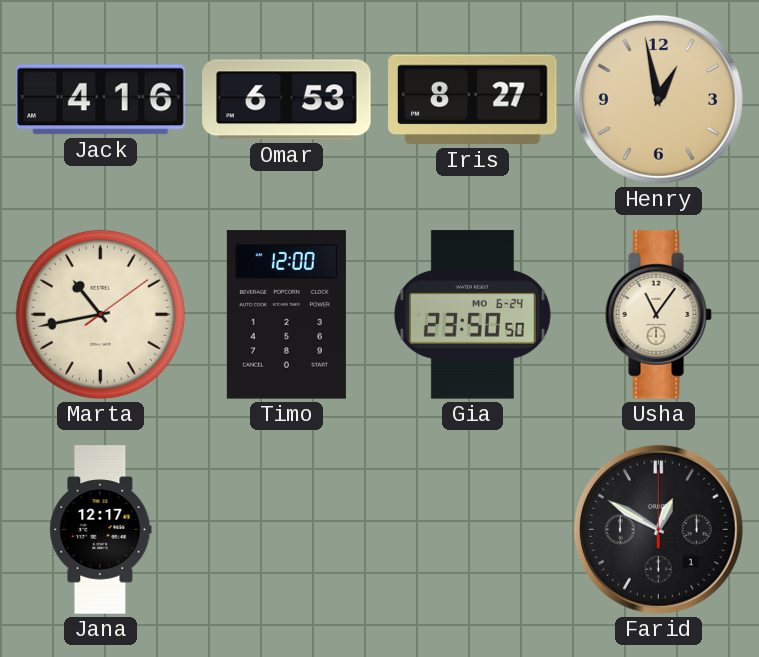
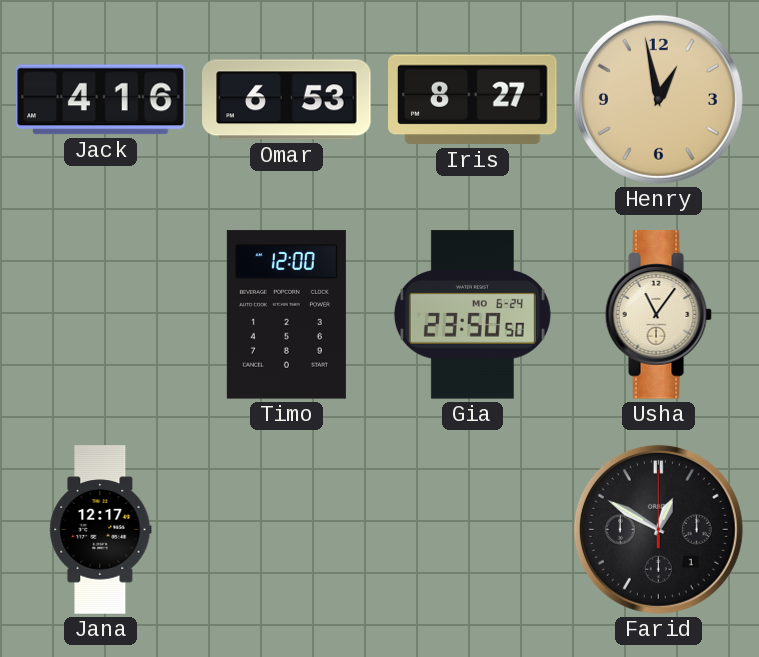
Marta: 10:43 -> none (100, 314)
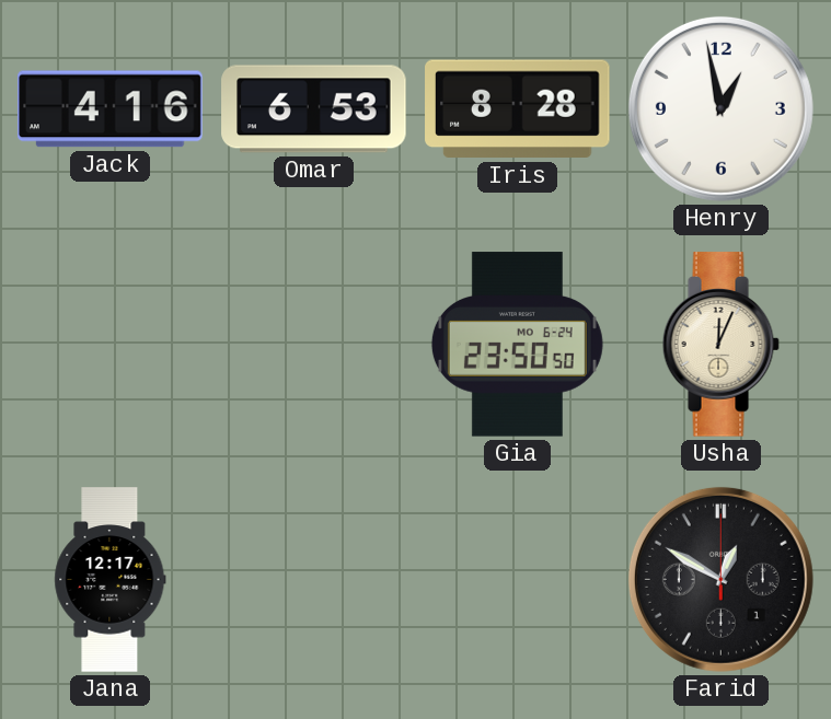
Iris: 8:27 -> 8:28 (518, 109)
Henry dial: champagne -> white (720, 108)
Timo: 12:00 -> none (286, 315)
Usha: 11:06 -> 12:04 (720, 345)
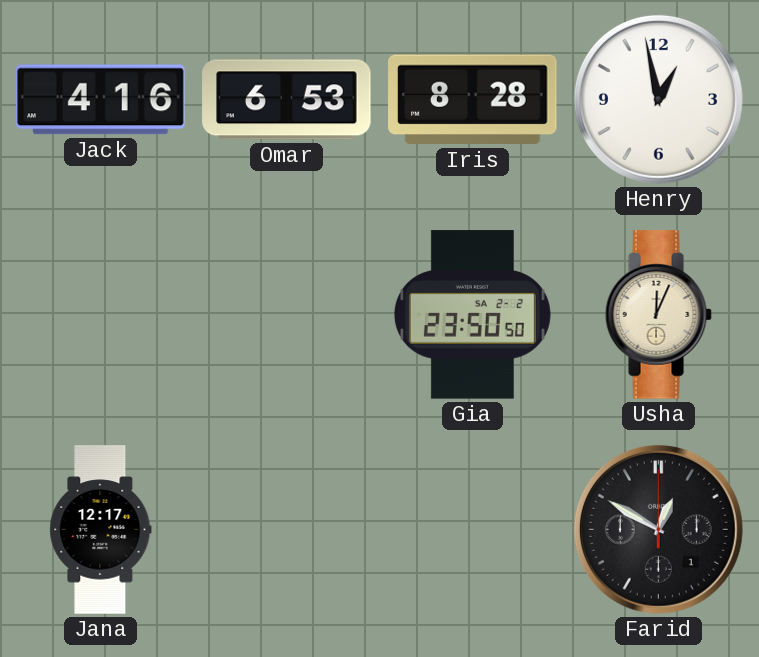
Gia date: MO 6-24 -> SA 2-2 (472, 315)
